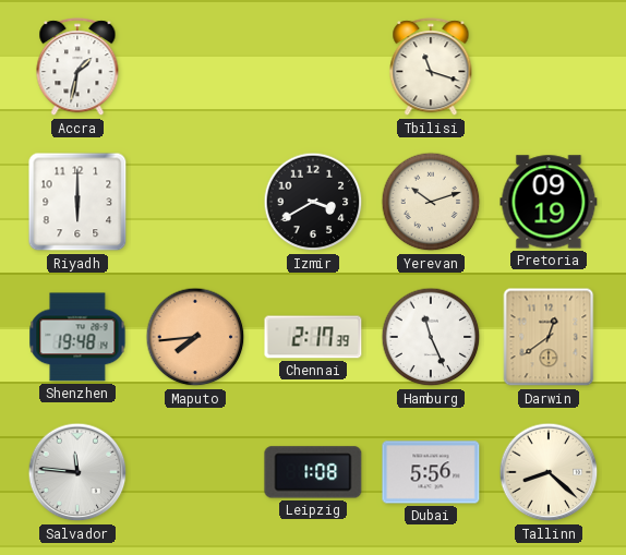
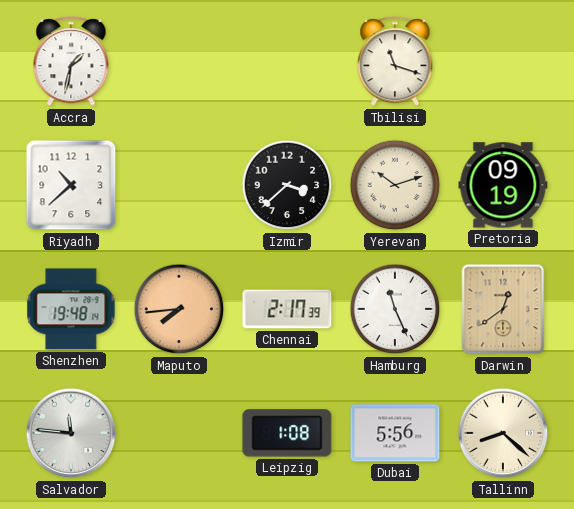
Riyadh: 6:00 -> 10:38 (71, 185)
Izmir: 3:40 -> 3:38 (287, 185)
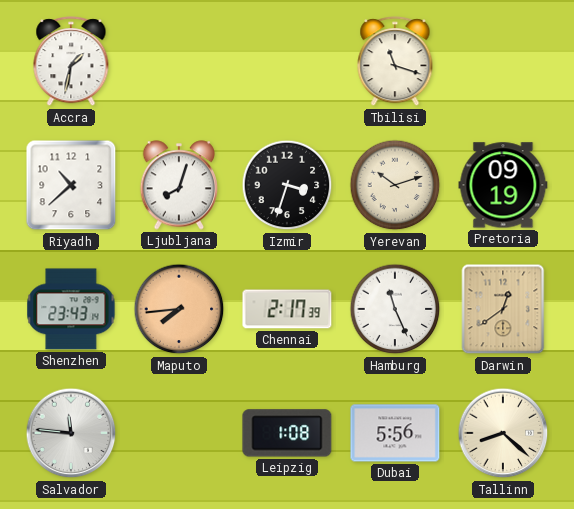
Ljubljana: none -> 8:03 (179, 185)
Izmir: 3:38 -> 3:33 (287, 185)
Shenzhen: 19:48 -> 23:43 (71, 309)
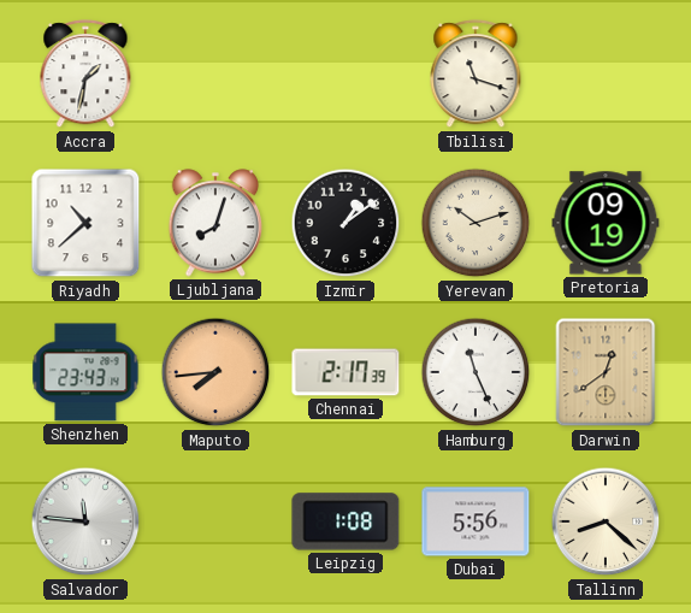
Izmir: 3:33 -> 1:09 (345, 223)
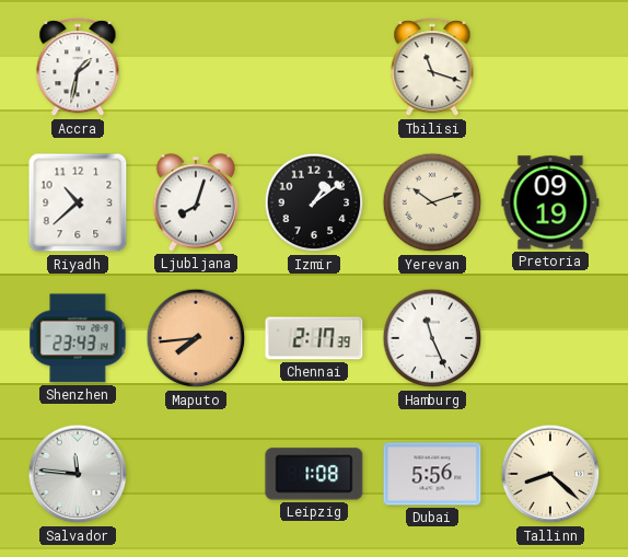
Darwin: 12:39 -> none (606, 372)
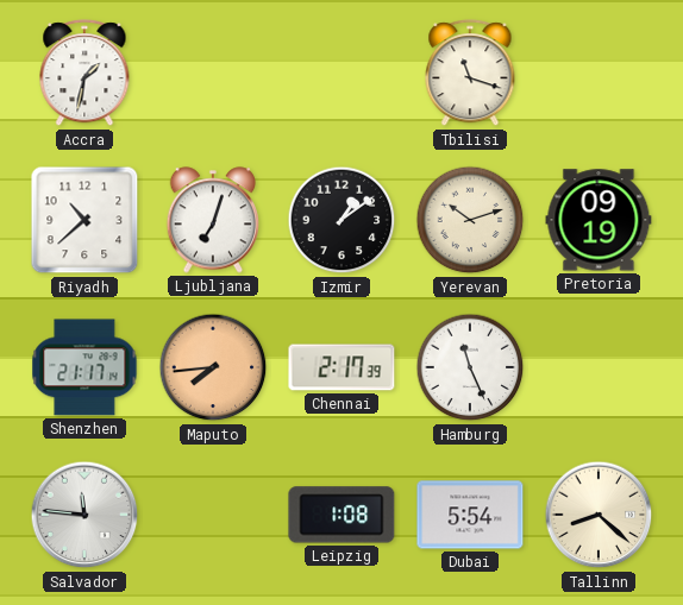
Ljubljana: 8:03 -> 7:03 (213, 220)
Shenzhen: 23:43 -> 21:17 (84, 367)
Dubai: 5:56 -> 5:54 (470, 515)
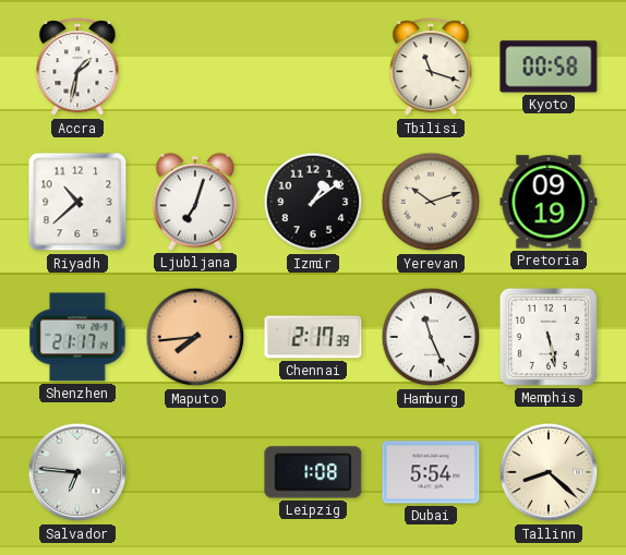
Kyoto: none -> 00:58 (549, 67)
Memphis: none -> 5:28 (549, 337)
Salvador: 11:46 -> 6:46 (77, 472)
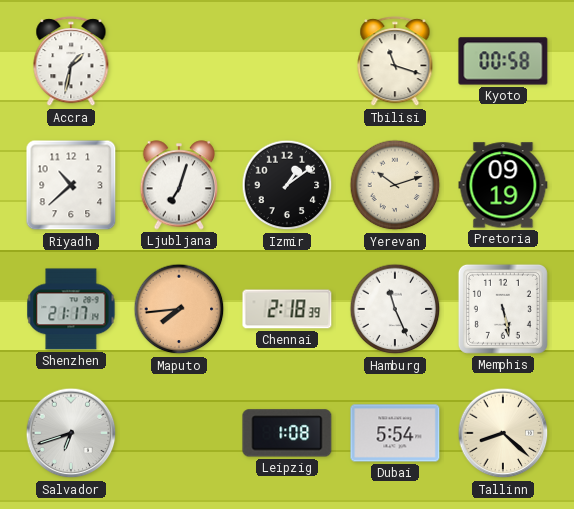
Chennai: 2:17 -> 2:18 (287, 309)
Salvador: 6:46 -> 6:42 (71, 433)
